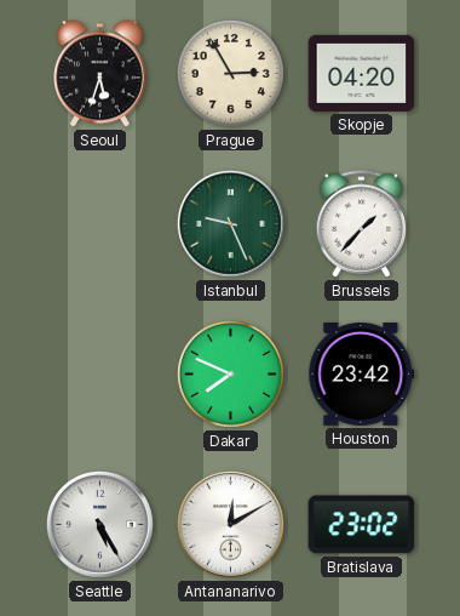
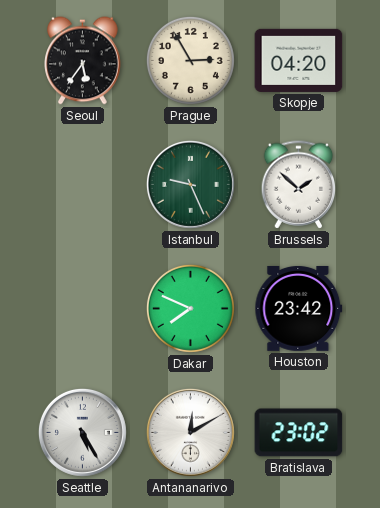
Seoul: 5:33 -> 5:36 (83, 61)
Brussels: 1:37 -> 1:52 (299, 185)
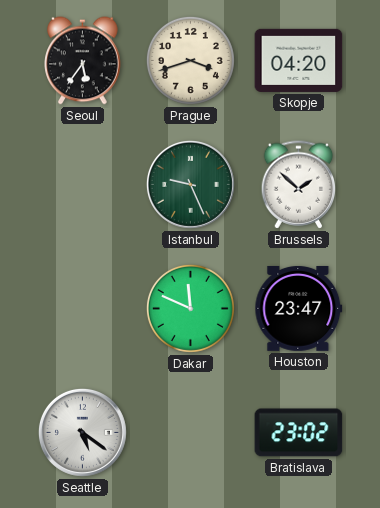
Prague: 2:55 -> 3:42 (190, 60)
Dakar: 7:49 -> 11:49 (190, 308)
Houston: 23:42 -> 23:47 (299, 308)
Seattle: 5:25 -> 5:21 (82, 432)
Antananarivo: 12:10 -> none (190, 432)
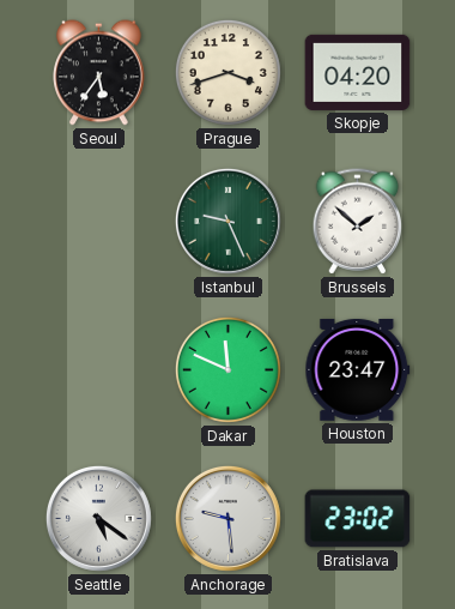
Anchorage: none -> 9:29 (227, 518)
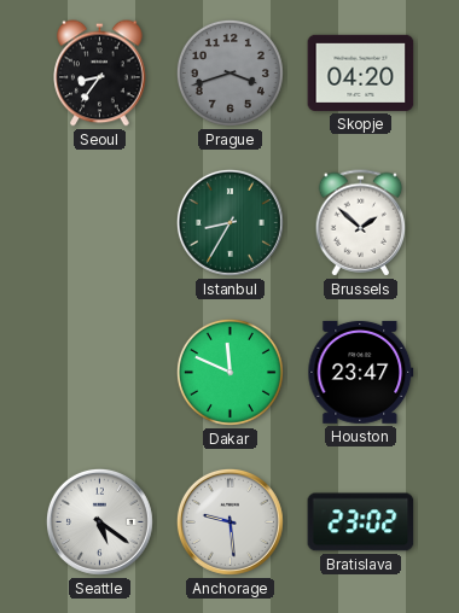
Seoul: 5:36 -> 8:36 (100, 74)
Prague dial: cream -> grey (230, 72)
Istanbul: 9:26 -> 8:35 (230, 222)
